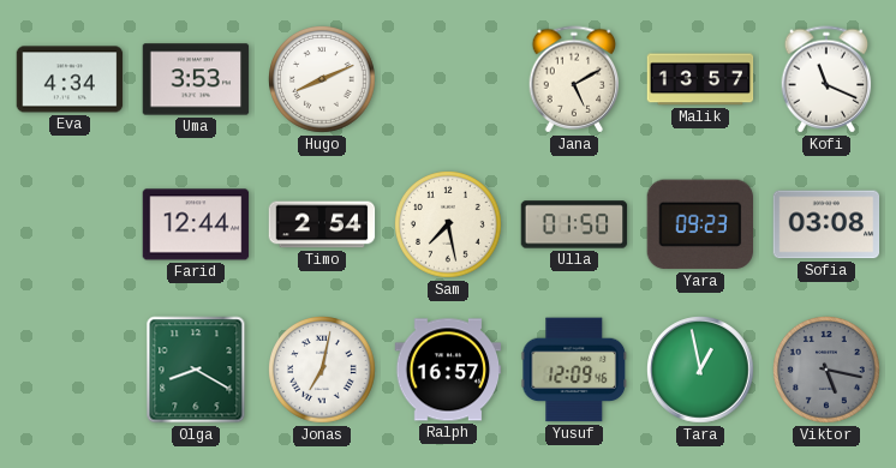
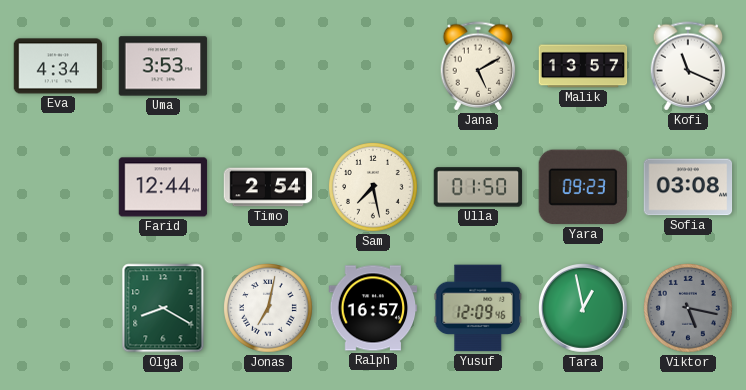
Hugo: 8:11 -> none (323, 80)
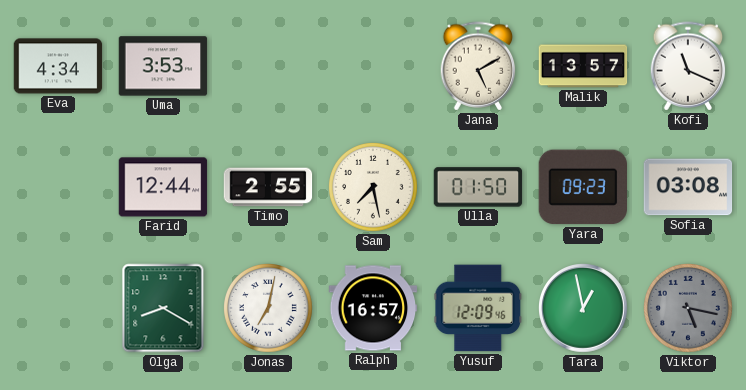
Timo: 2:54 -> 2:55 (268, 187)
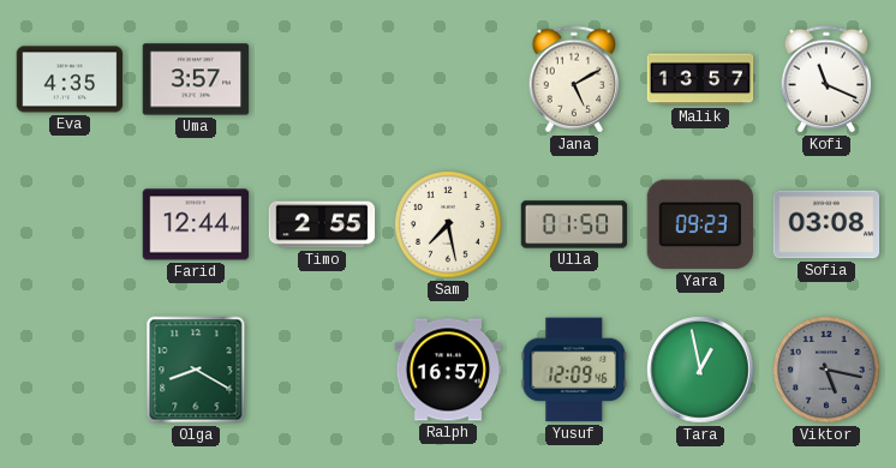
Eva: 4:34 -> 4:35 (70, 79)
Uma: 3:53 -> 3:57 (196, 79)
Jonas: 7:02 -> none (269, 309)
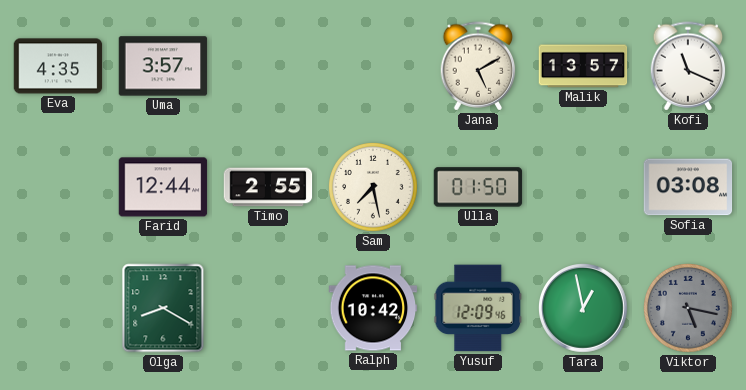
Yara: 09:23 -> none (699, 224)
Ralph: 16:57 -> 10:42 (373, 308)
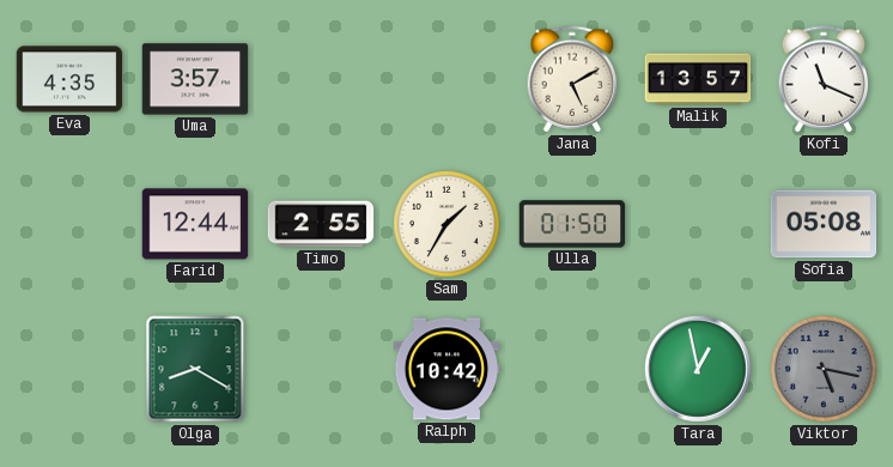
Sam: 7:28 -> 1:35 (448, 225)
Sofia: 03:08 -> 05:08 (824, 224)
Yusuf: 12:09 -> none (478, 308)
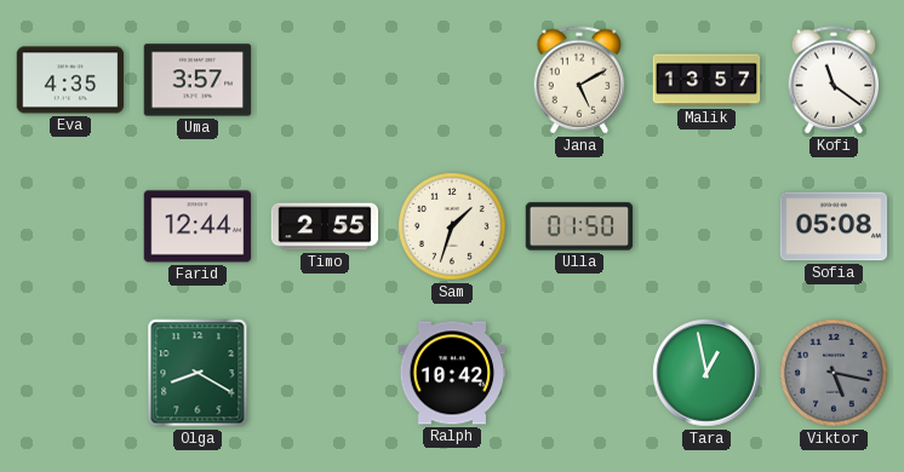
Kofi: 11:19 -> 11:21 (834, 80)
Sam: 1:35 -> 1:33 (453, 228)
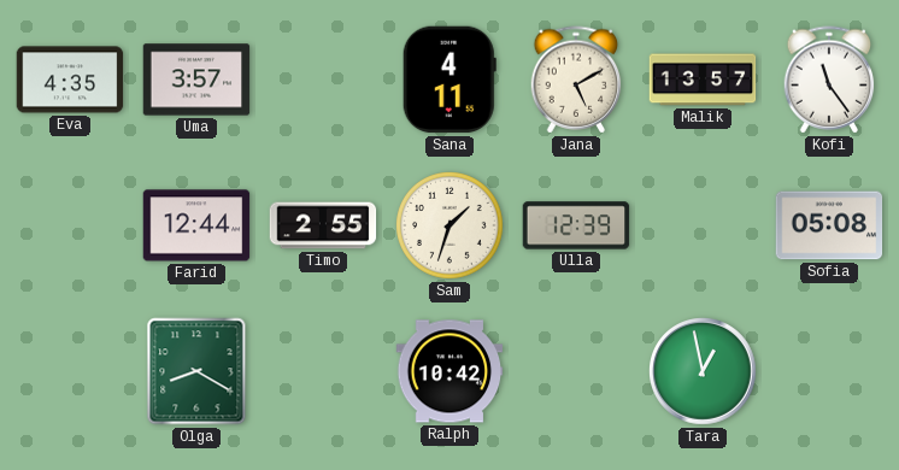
Sana: none -> 4:11 (449, 80)
Kofi: 11:21 -> 11:24 (829, 80)
Ulla: 01:50 -> 12:39 (576, 225)
Viktor: 5:17 -> none (835, 374)
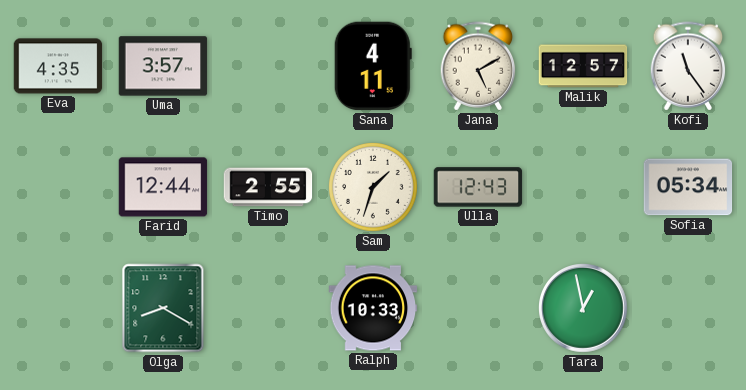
Malik: 13:57 -> 12:57 (583, 66)
Ulla: 12:39 -> 12:43 (478, 187)
Sofia: 05:08 -> 05:34 (688, 187)
Ralph: 10:42 -> 10:33 (373, 308)
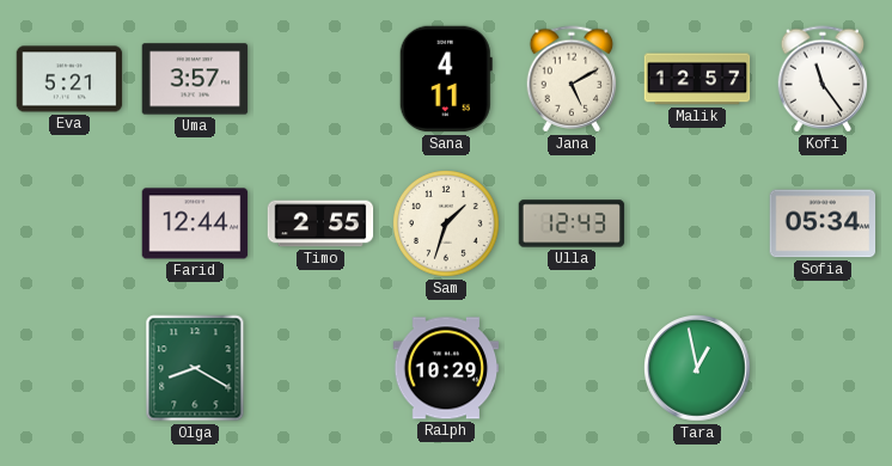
Eva: 4:35 -> 5:21 (69, 79)
Ralph: 10:33 -> 10:29 (446, 368)
